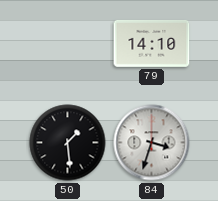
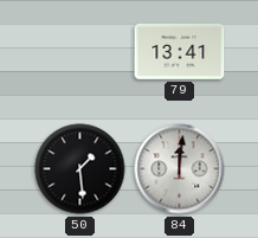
79: 14:10 -> 13:41 (180, 51)
84: 3:33 -> 12:01 (180, 169)
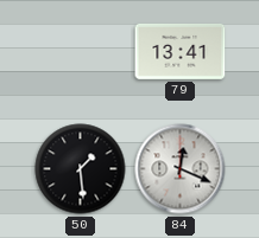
84: 12:01 -> 12:19 (181, 169)
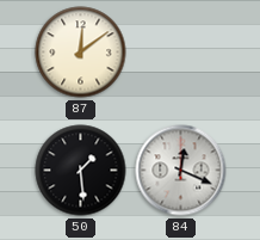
87: none -> 12:09 (81, 53)
79: 13:41 -> none (181, 51)
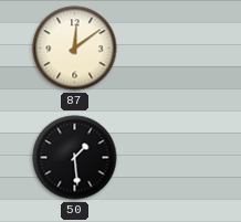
84: 12:19 -> none (181, 171)
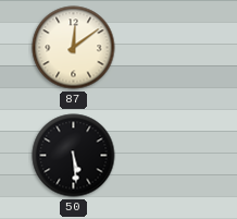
50: 1:29 -> 5:29 (74, 156)
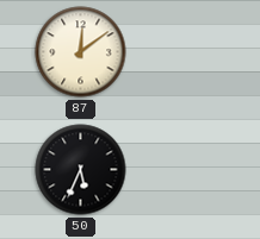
50: 5:29 -> 5:34 (81, 170)
